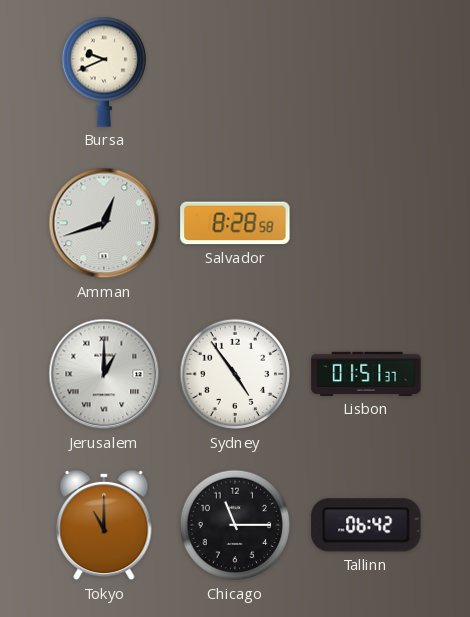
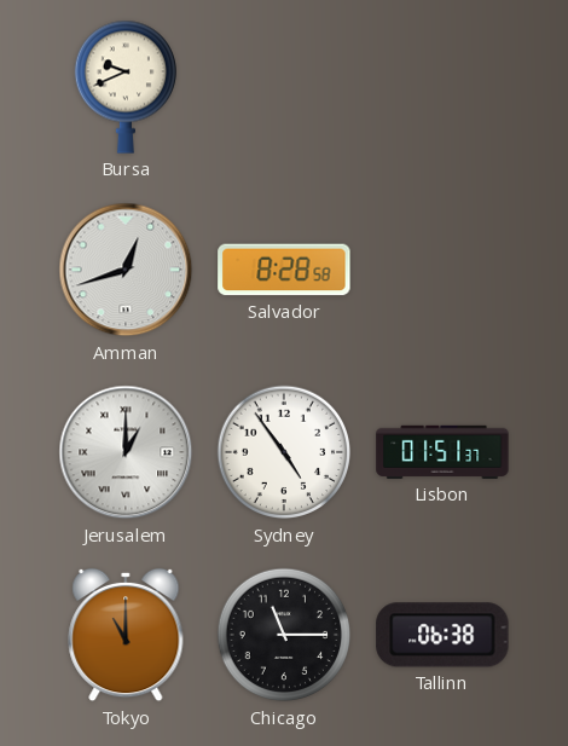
Tallinn: 06:42 -> 06:38 (442, 635)
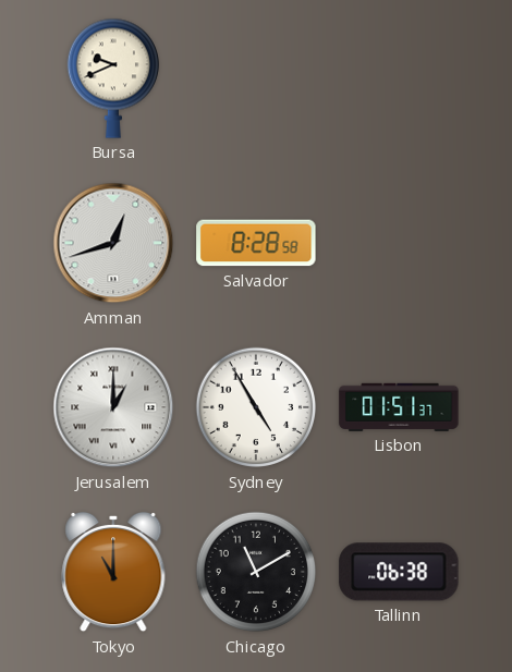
Sydney: 4:54 -> 4:55 (256, 407)
Chicago: 11:15 -> 11:10 (256, 572)
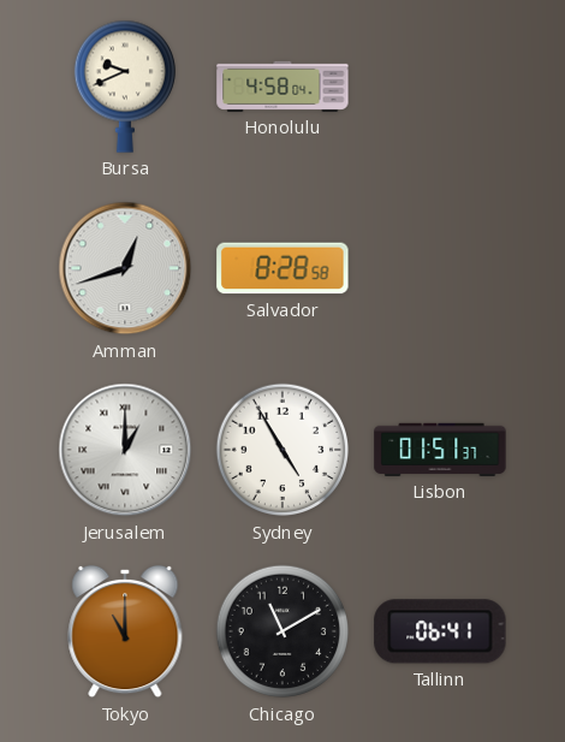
Honolulu: none -> 4:58 (282, 87)
Tallinn: 06:38 -> 06:41 (440, 631)
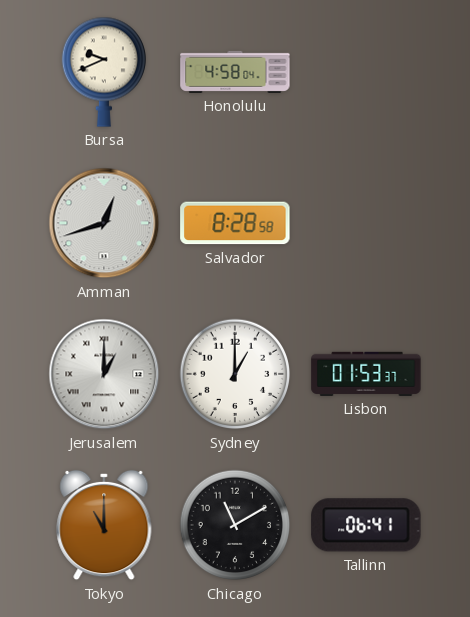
Sydney: 4:55 -> 1:00 (235, 374)
Lisbon: 01:51 -> 01:53 (366, 374)
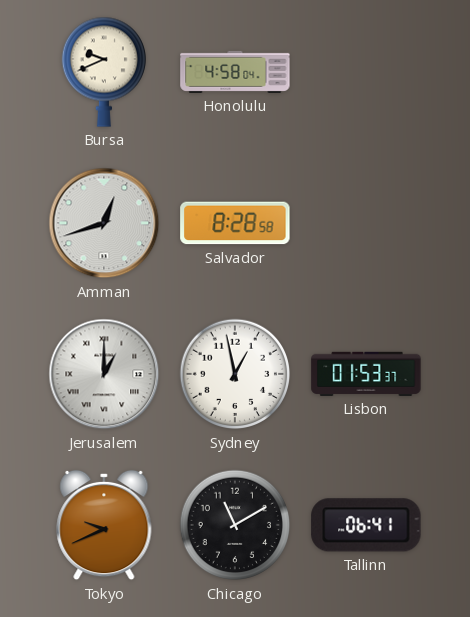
Sydney: 1:00 -> 12:58 (235, 374)
Tokyo: 11:00 -> 9:41 (104, 525)
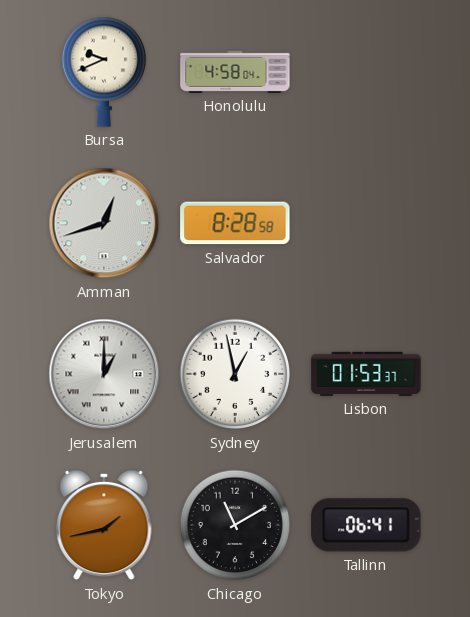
Tokyo: 9:41 -> 1:43 (104, 525)
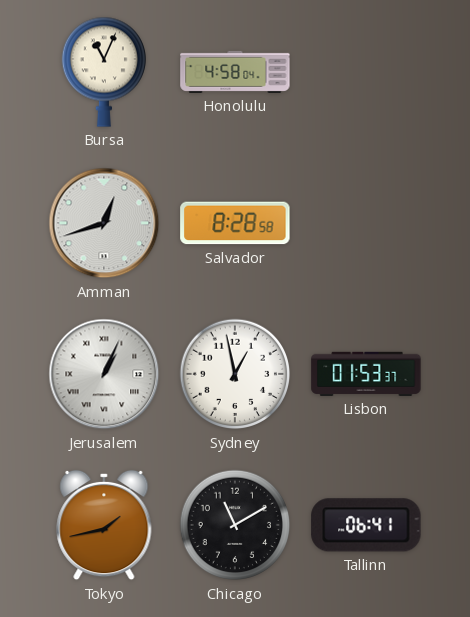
Bursa: 9:41 -> 11:04 (103, 72)
Jerusalem: 1:00 -> 1:04 (104, 374)
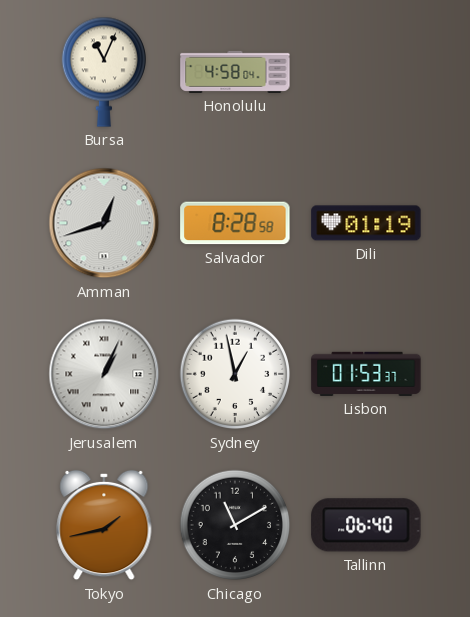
Dili: none -> 01:19 (366, 223)
Tallinn: 06:41 -> 06:40 (366, 525)
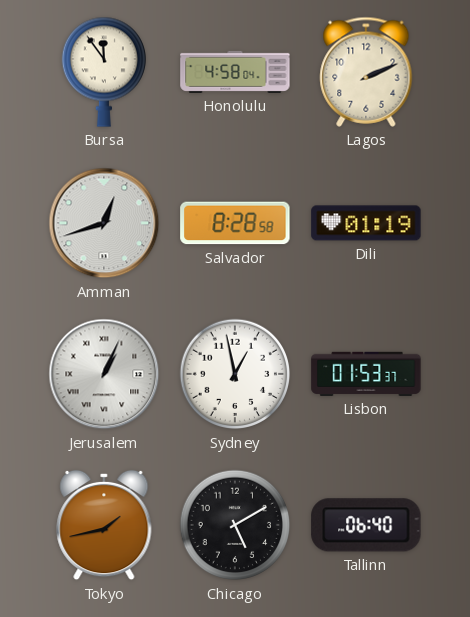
Bursa: 11:04 -> 11:54 (103, 72)
Lagos: none -> 2:11 (366, 72)
Chicago: 11:10 -> 5:10 (235, 525)
